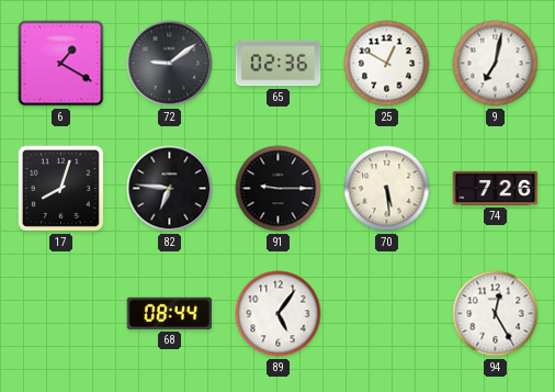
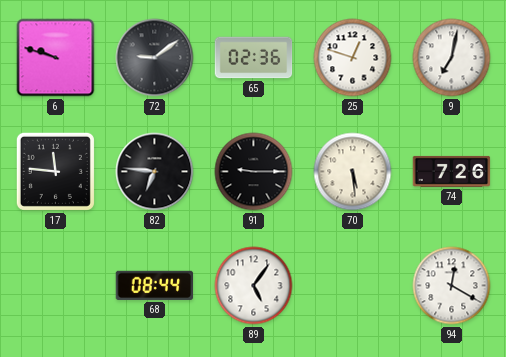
6: 1:20 -> 9:48 (56, 58)
25: 12:50 -> 12:48 (353, 58)
17: 8:03 -> 11:46 (55, 171)
94: 12:25 -> 12:20 (452, 286)
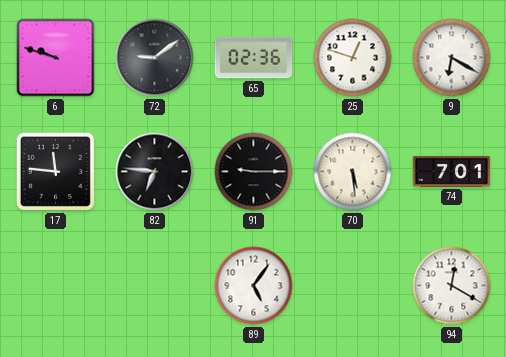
9: 7:02 -> 6:20 (452, 58)
74: 7:26 -> 7:01 (452, 171)
68: 08:44 -> none (155, 285)
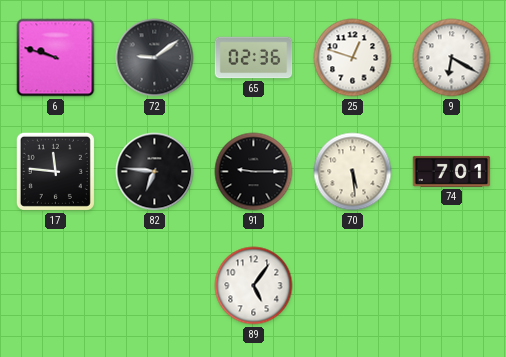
94: 12:20 -> none (452, 286)
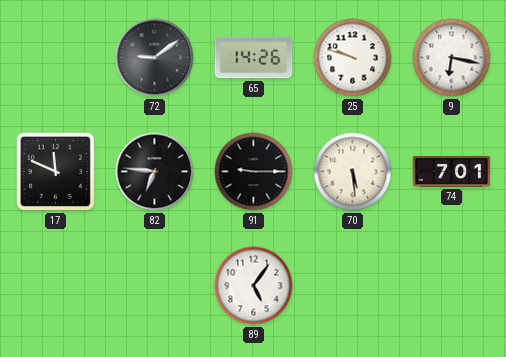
6: 9:48 -> none (56, 58)
65: 02:36 -> 14:26 (254, 58)
25: 12:48 -> 9:48 (353, 58)
9: 6:20 -> 6:17 (452, 58)
17: 11:46 -> 11:49 (55, 171)
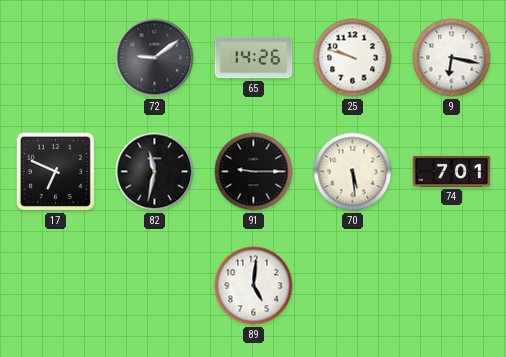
17: 11:49 -> 6:49 (55, 171)
82: 6:46 -> 11:32 (155, 172)
89: 5:06 -> 5:01 (254, 286)
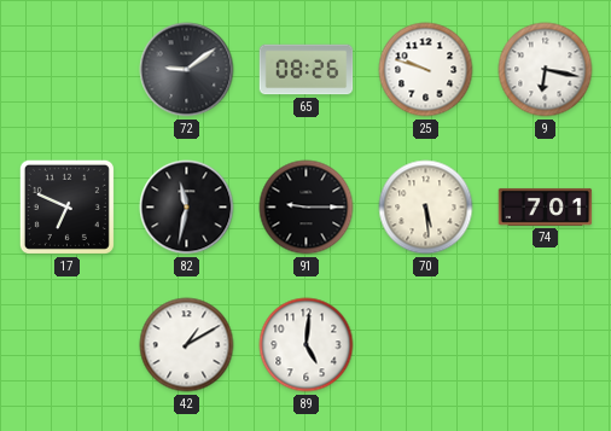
65: 14:26 -> 08:26 (307, 70)
42: none -> 1:10 (187, 345)
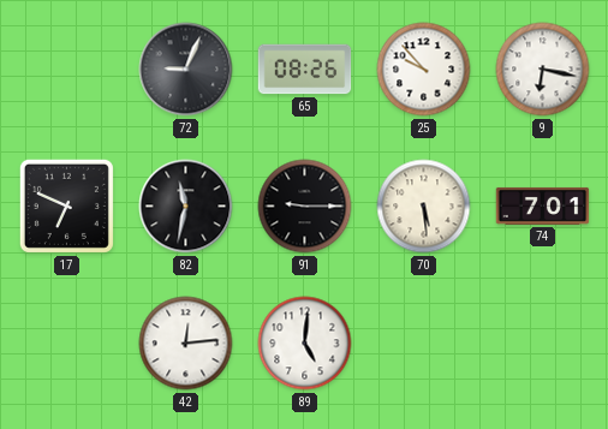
72: 9:09 -> 9:04 (186, 70)
25: 9:48 -> 9:53 (424, 70)
42: 1:10 -> 12:14 (186, 344)
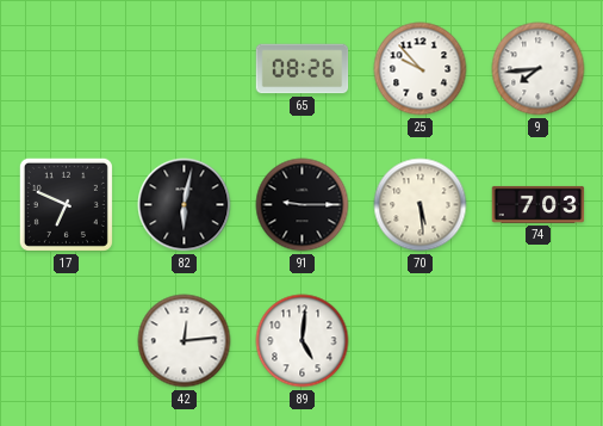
72: 9:04 -> none (186, 70)
9: 6:17 -> 7:44 (539, 69)
82: 11:32 -> 6:02 (185, 205)
74: 7:01 -> 7:03 (539, 204)
